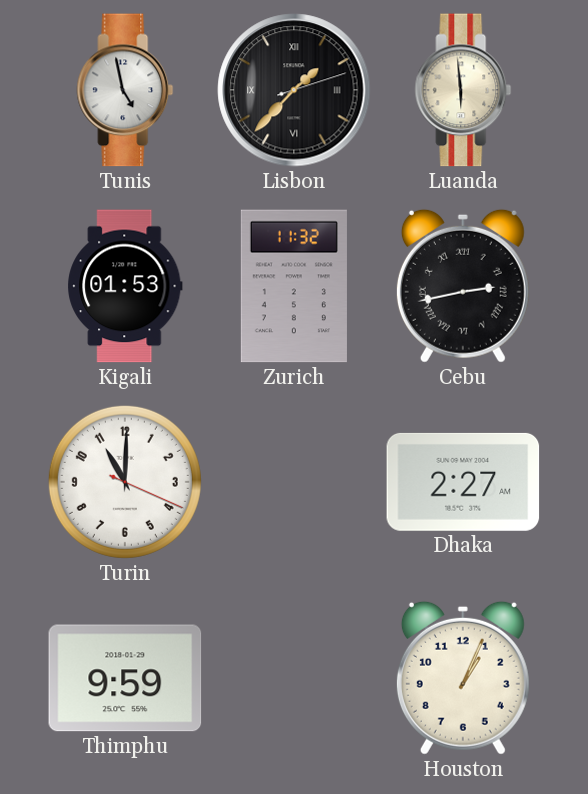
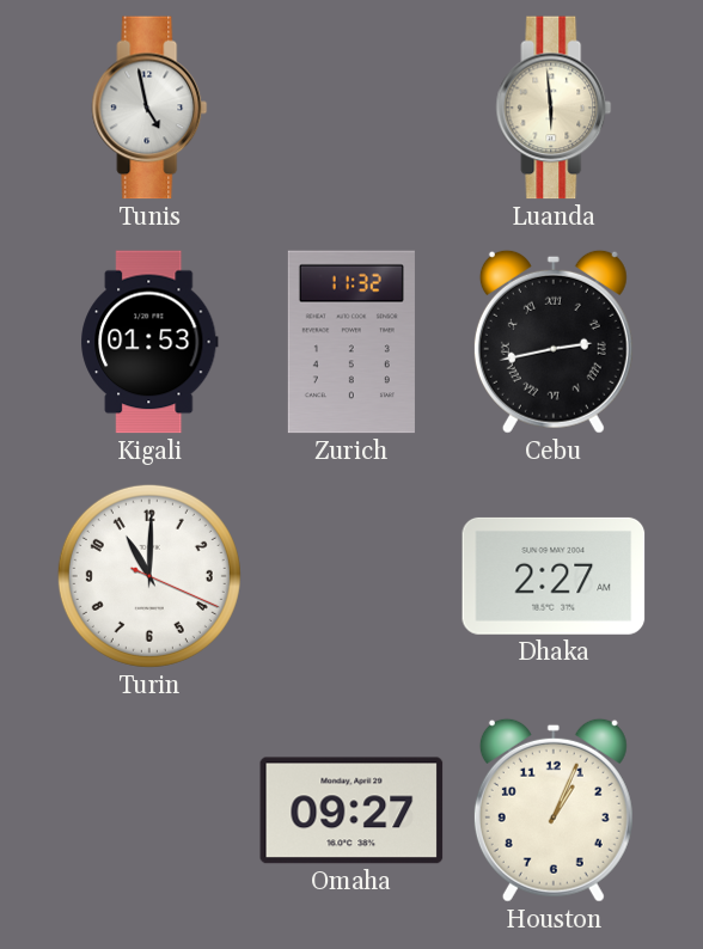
Lisbon: 1:37 -> none (294, 90)
Thimphu: 9:59 -> none (125, 678)
Omaha: none -> 09:27 (351, 810)
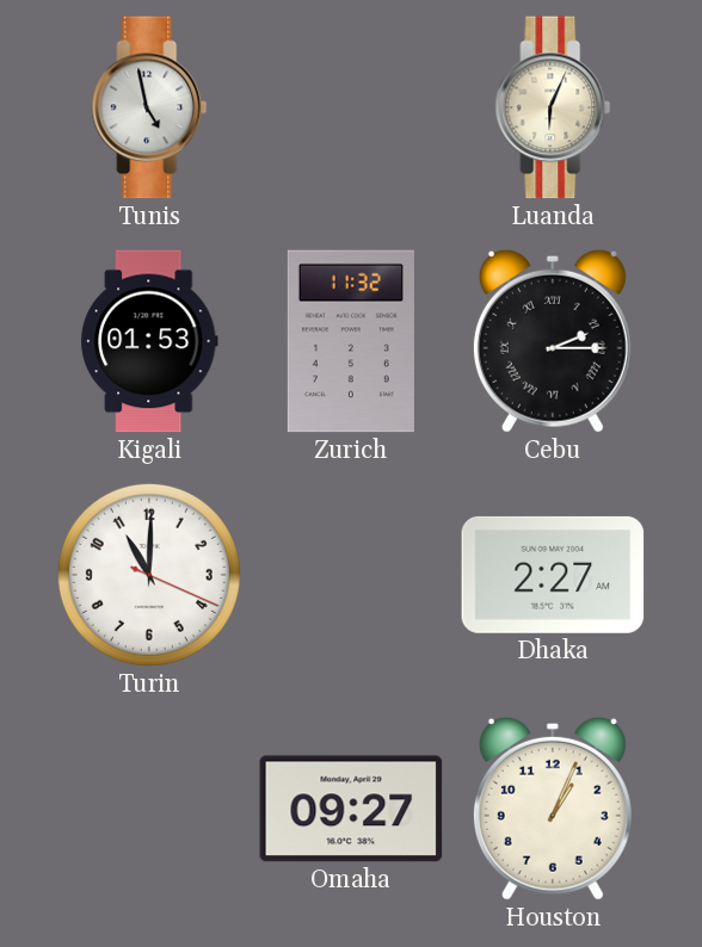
Luanda: 5:59 -> 6:04 (553, 107)
Cebu: 2:43 -> 2:15 (553, 341)
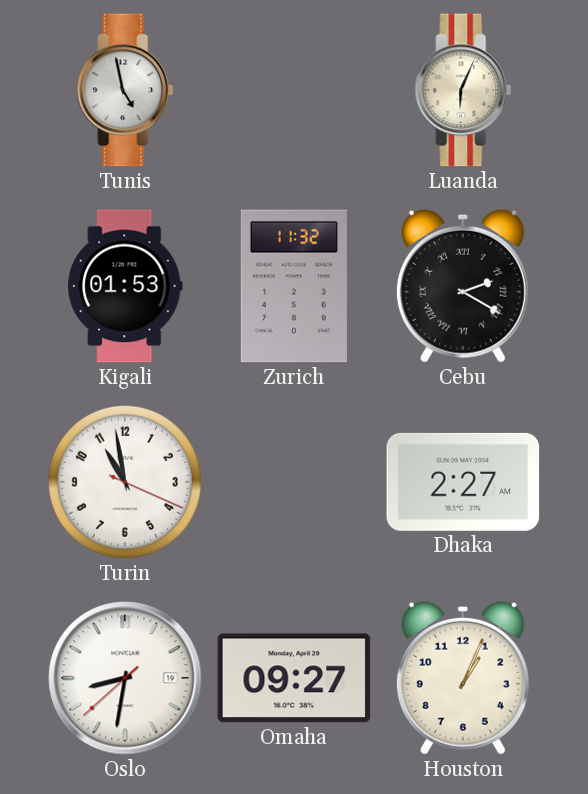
Cebu: 2:15 -> 2:20 (463, 286)
Turin: 11:00 -> 10:58 (125, 482)
Oslo: none -> 8:31 (125, 678)
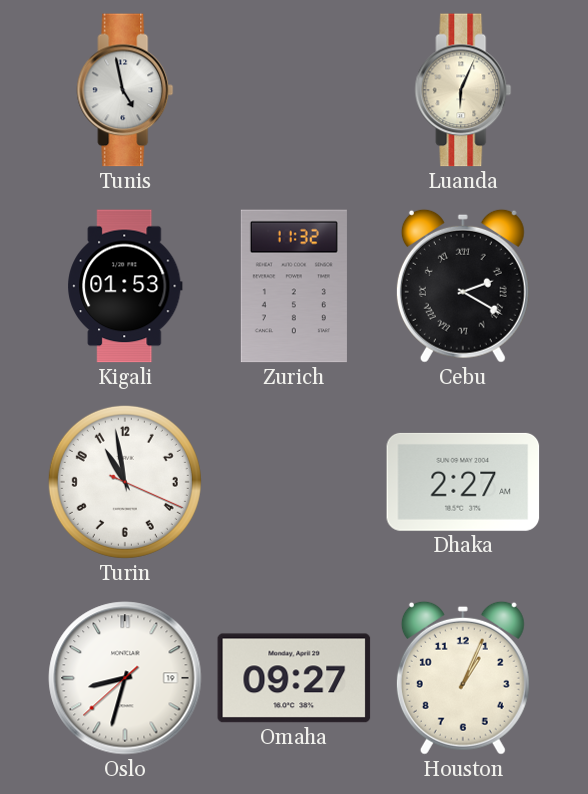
Oslo: 8:31 -> 8:32 (125, 678)
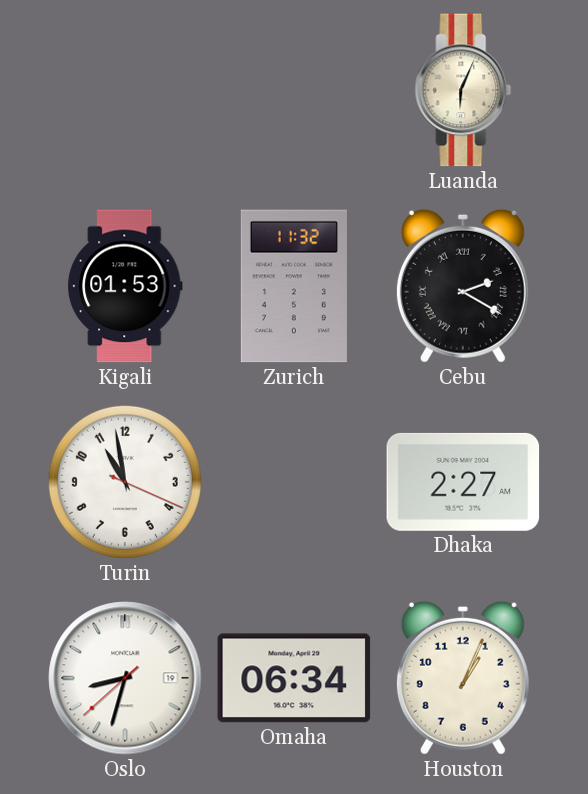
Tunis: 4:58 -> none (125, 90)
Omaha: 09:27 -> 06:34 (294, 678)
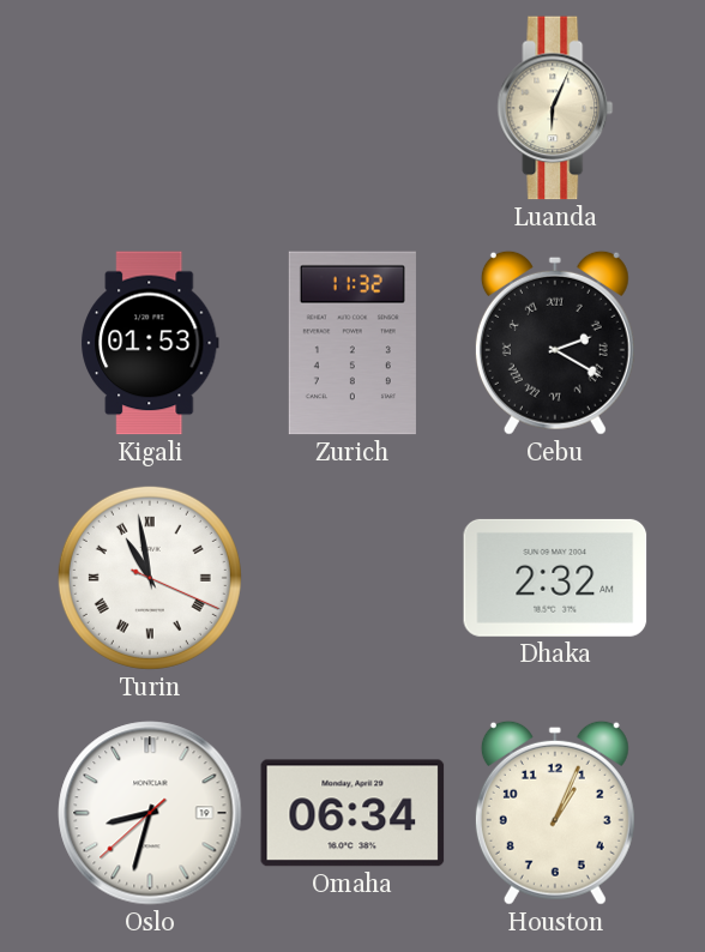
Turin numerals: Arabic -> Roman (150, 578)
Dhaka: 2:27 -> 2:32 (555, 578)
